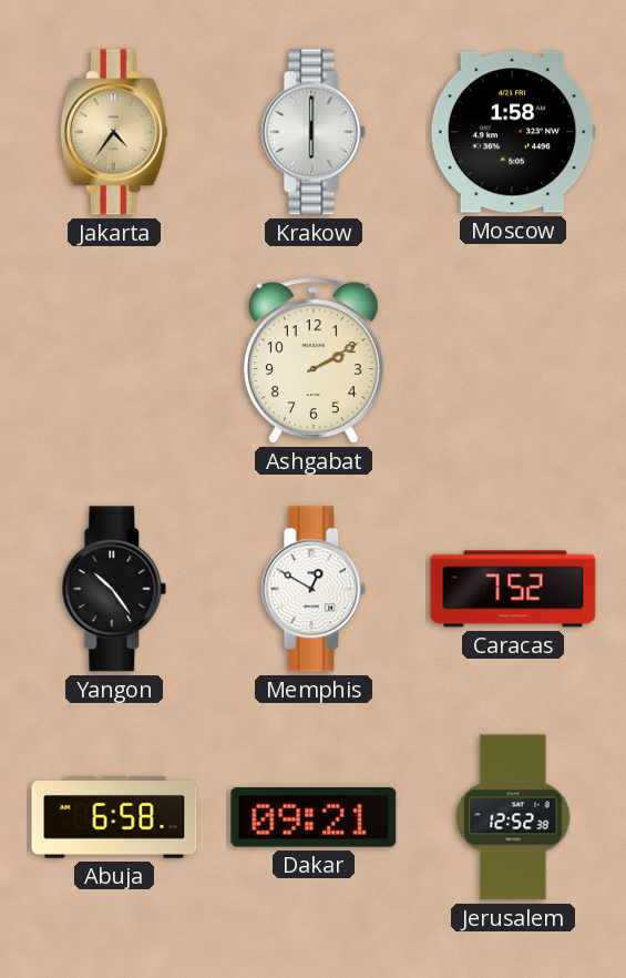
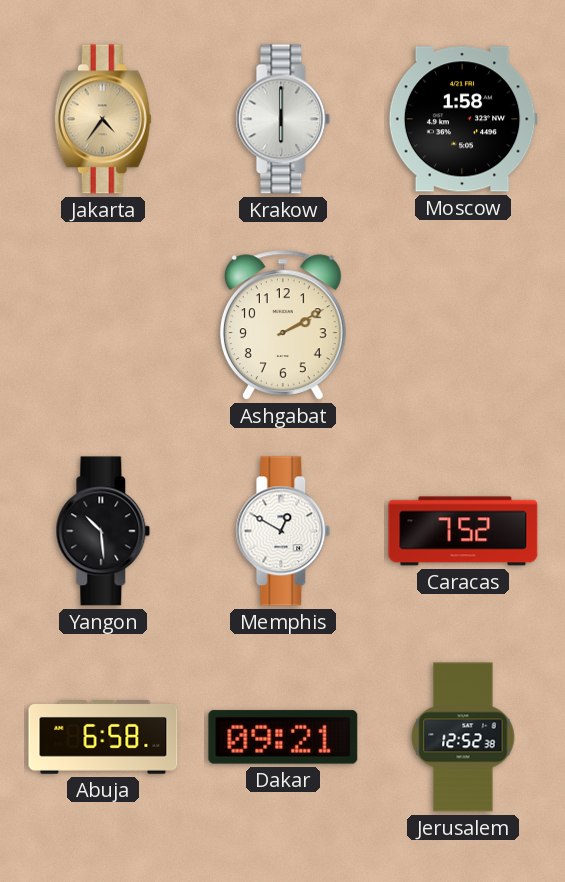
Yangon: 10:24 -> 10:29 (103, 531)
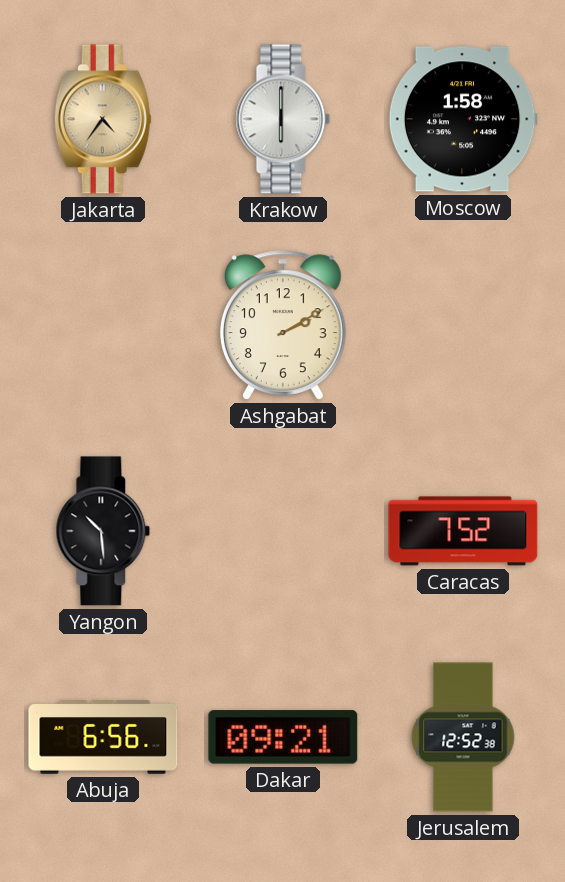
Memphis: 12:50 -> none (283, 531)
Abuja: 6:58 -> 6:56 (103, 737)
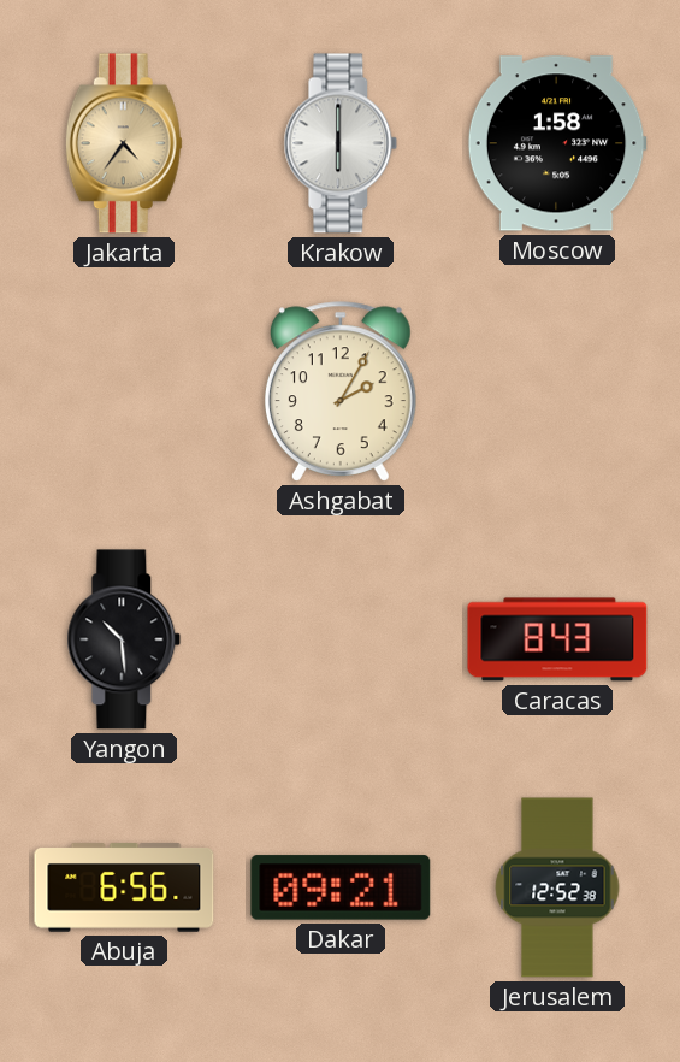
Ashgabat: 2:10 -> 2:05 (341, 391)
Caracas: 7:52 -> 8:43 (557, 639)
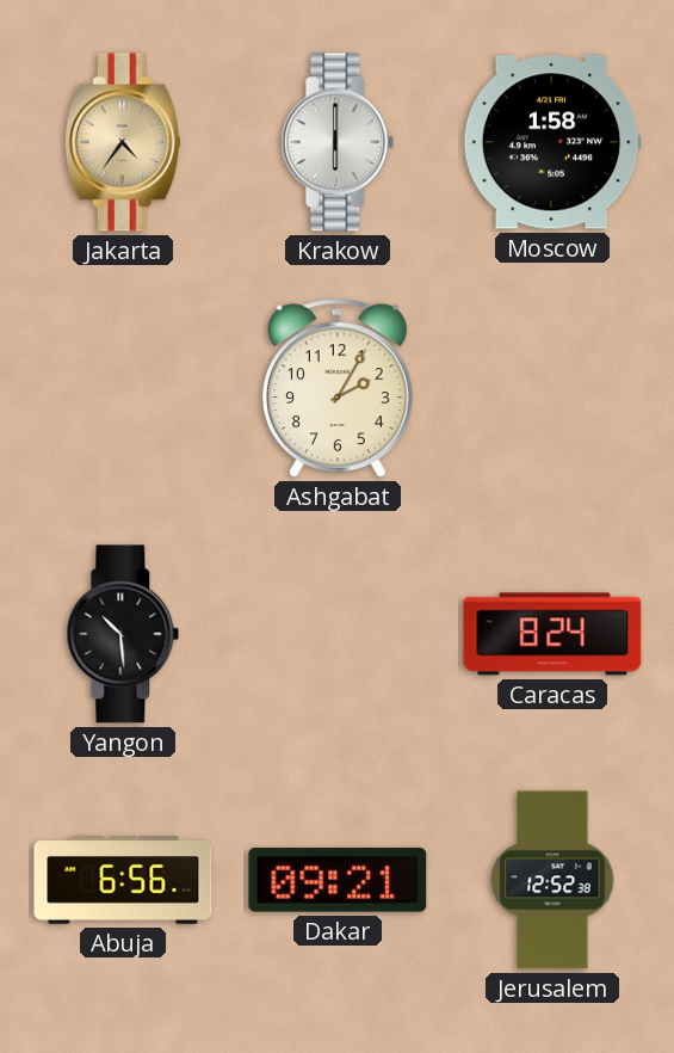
Caracas: 8:43 -> 8:24 (552, 634)
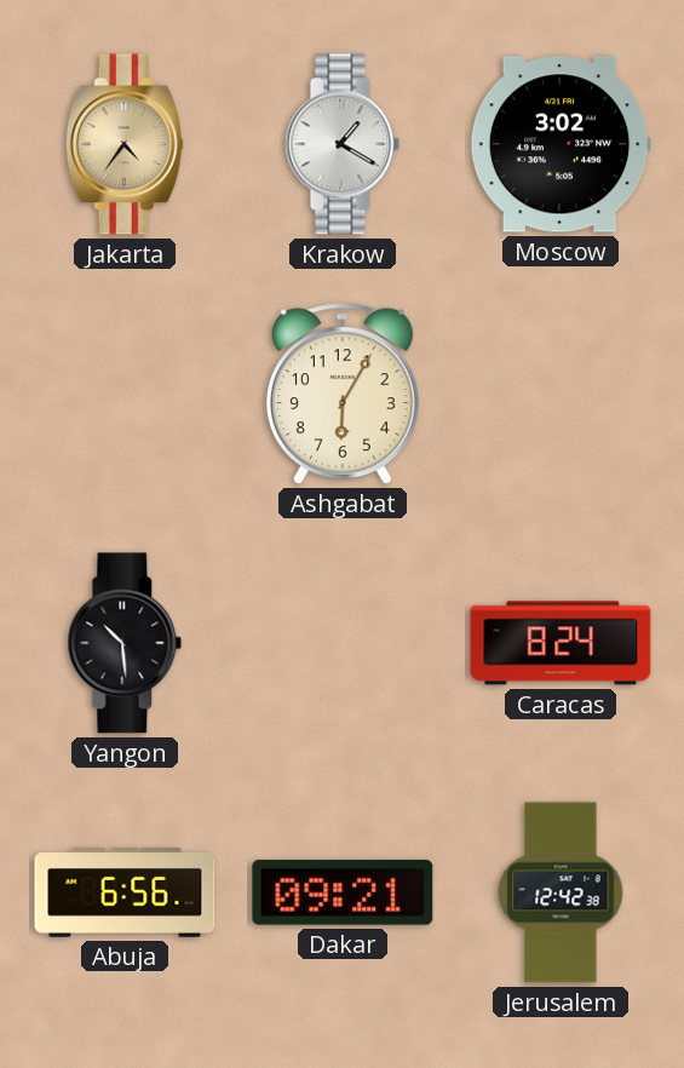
Krakow: 6:00 -> 1:20 (343, 144)
Moscow: 1:58 -> 3:02 (561, 144)
Ashgabat: 2:05 -> 6:05 (343, 394)
Jerusalem: 12:52 -> 12:42 (561, 892)
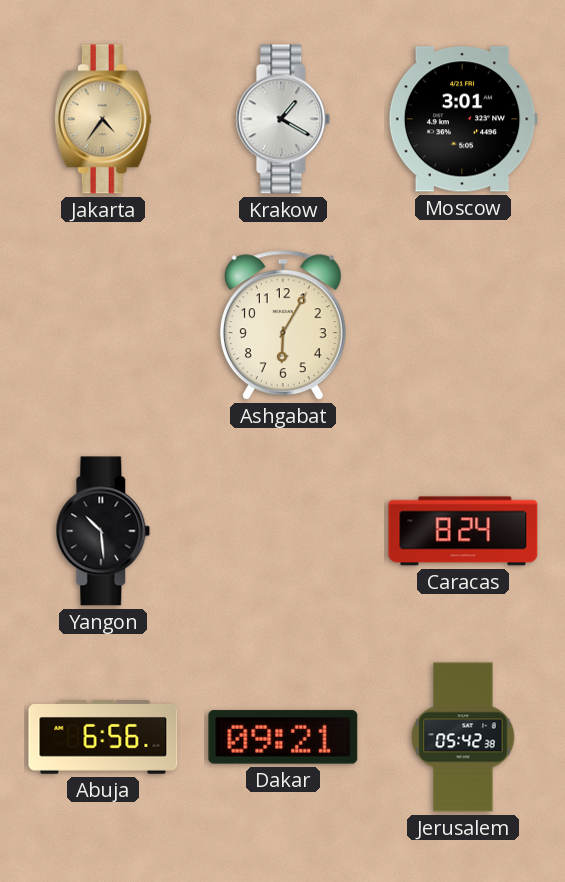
Moscow: 3:02 -> 3:01 (463, 119)
Jerusalem: 12:42 -> 05:42 (463, 737)
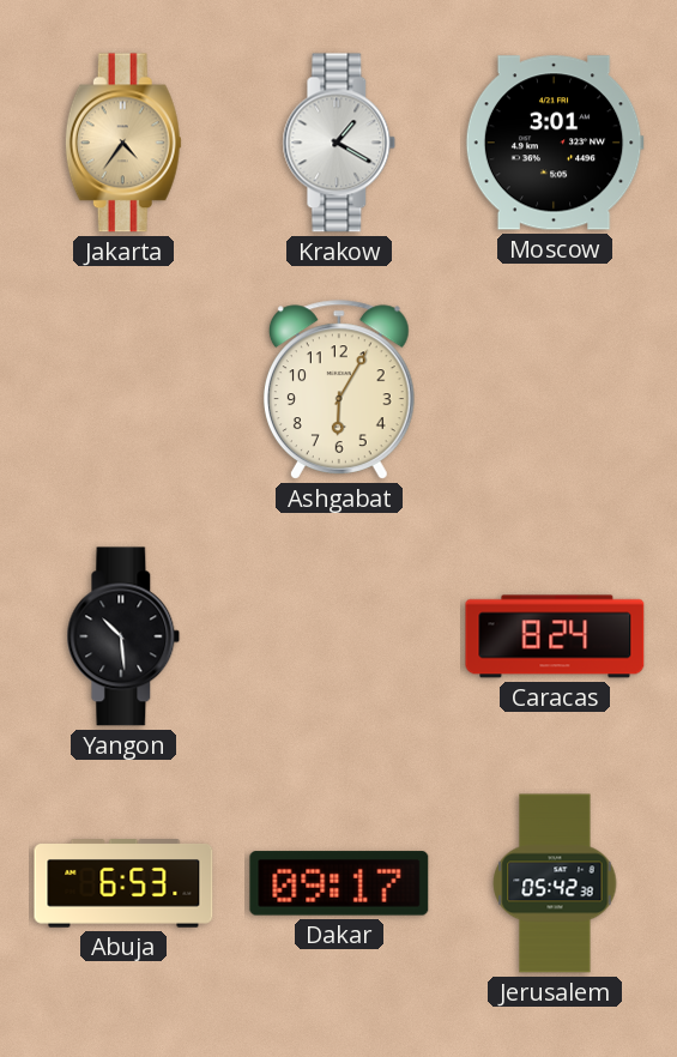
Abuja: 6:56 -> 6:53 (123, 883)
Dakar: 09:21 -> 09:17 (339, 883)
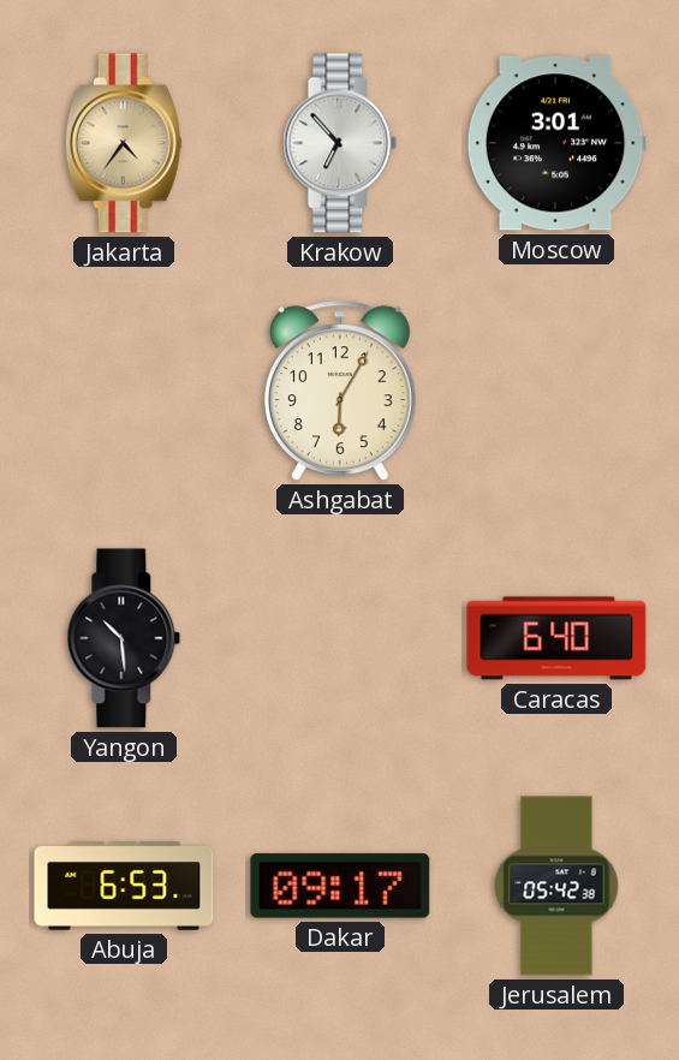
Krakow: 1:20 -> 6:53 (340, 143)
Caracas: 8:24 -> 6:40 (556, 638)
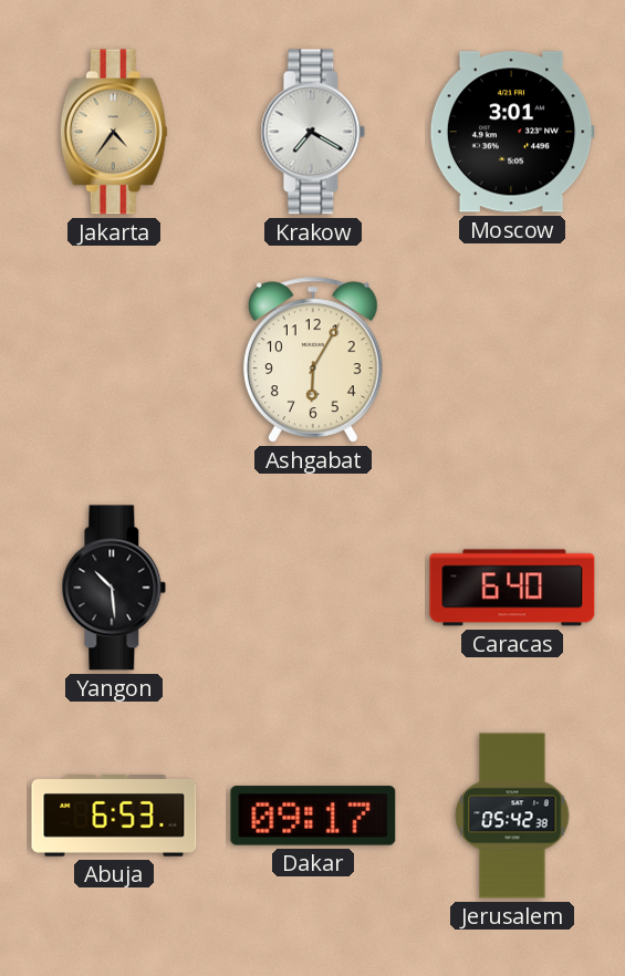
Krakow: 6:53 -> 7:20 (313, 132)
